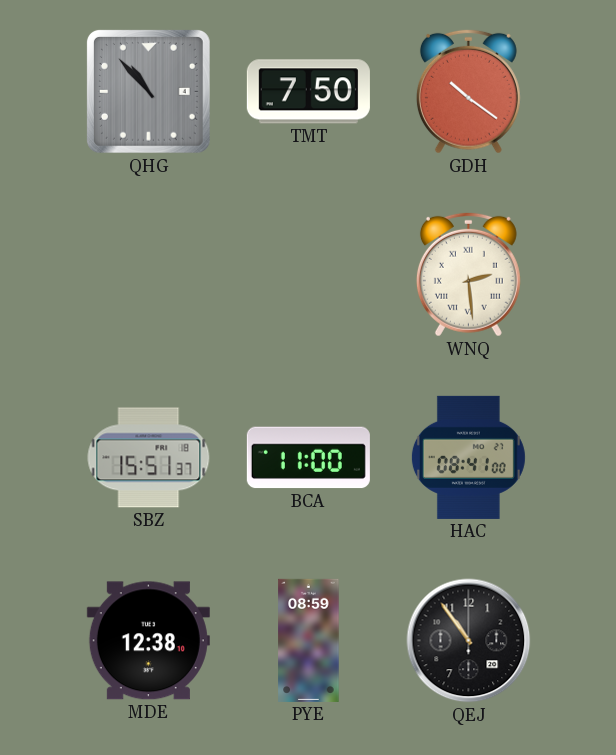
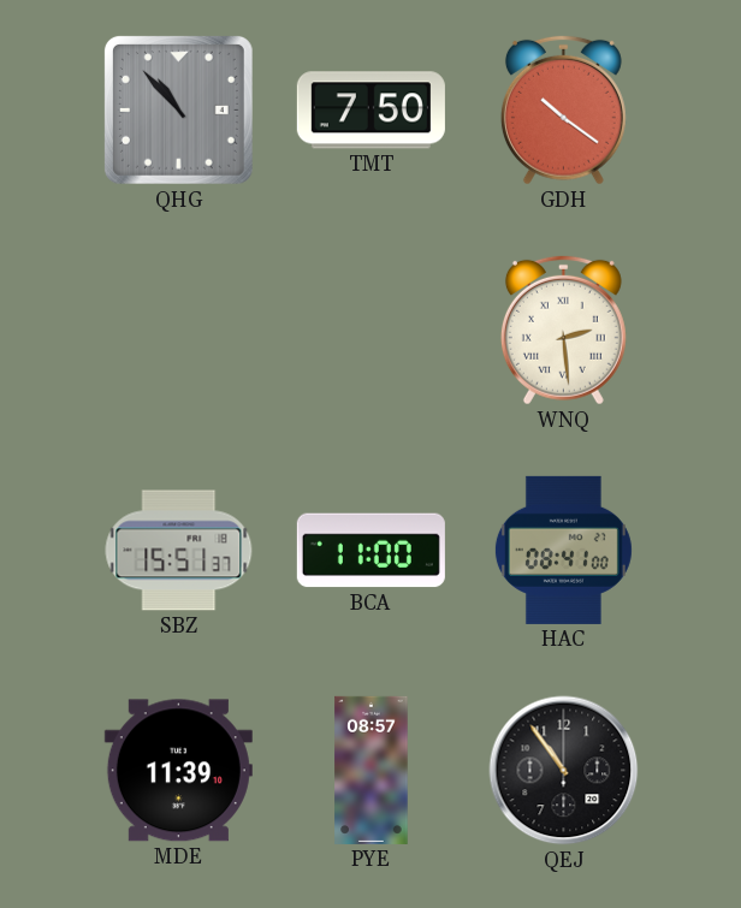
MDE: 12:38 -> 11:39 (178, 771)
PYE: 08:59 -> 08:57 (372, 770)
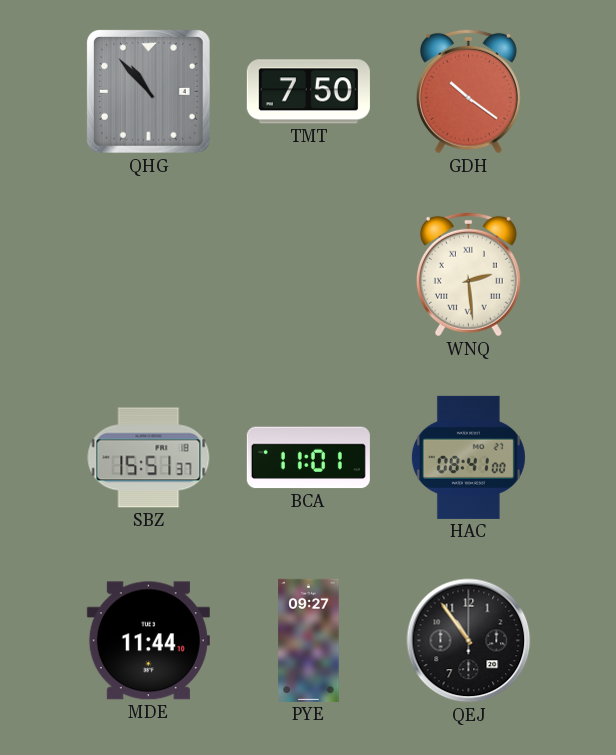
BCA: 11:00 -> 11:01 (308, 458)
MDE: 11:39 -> 11:44 (148, 641)
PYE: 08:57 -> 09:27 (309, 640)
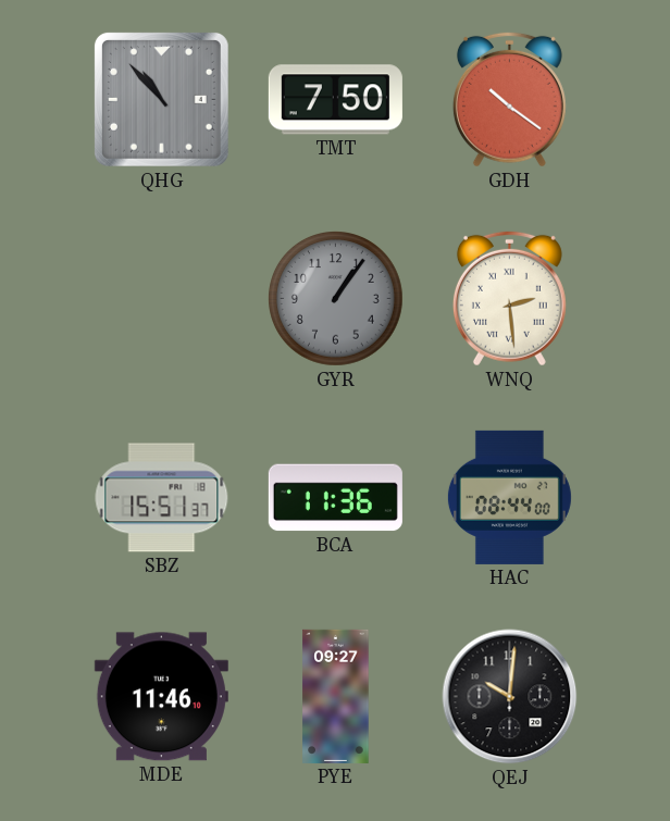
GYR: none -> 1:06 (336, 299)
BCA: 11:01 -> 11:36 (335, 498)
HAC: 08:41 -> 08:44 (509, 497)
MDE: 11:44 -> 11:46 (161, 697)
QEJ: 10:54 -> 10:01 (510, 697)
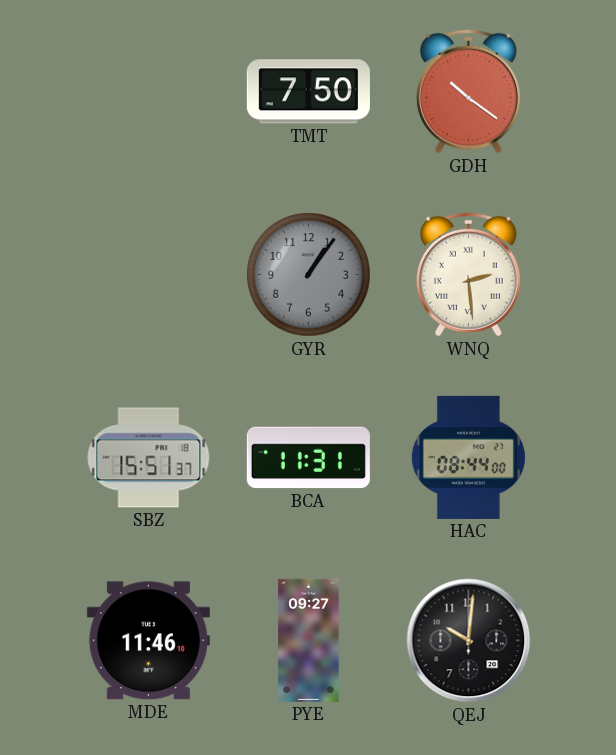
QHG: 10:53 -> none (161, 99)
BCA: 11:36 -> 11:31 (308, 458)
